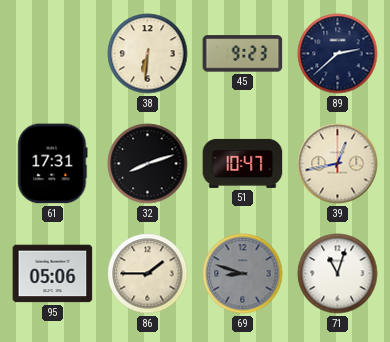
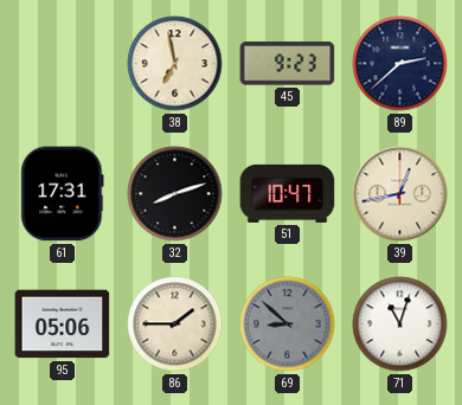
38: 6:31 -> 6:58 (175, 64)
69: 8:48 -> 8:52 (288, 324)
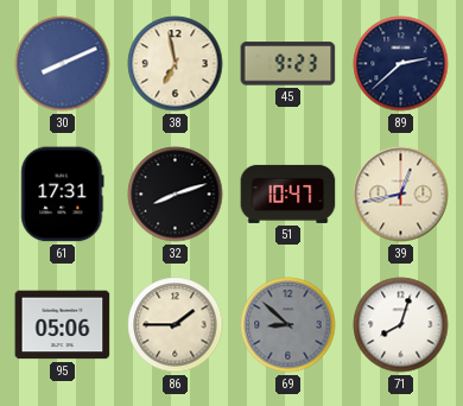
30: none -> 8:11 (63, 64)
71: 11:03 -> 8:03 (401, 325)
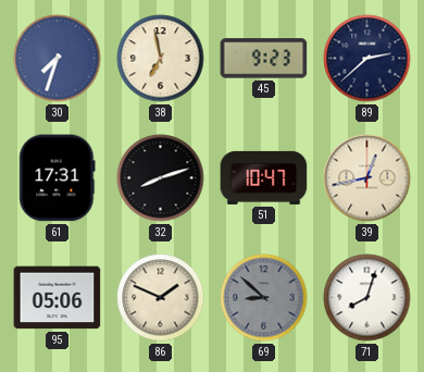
30: 8:11 -> 7:33 (58, 59)
86: 1:45 -> 1:49 (161, 298)
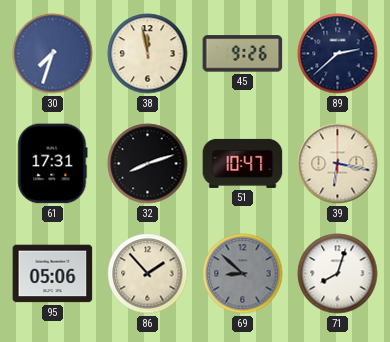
38: 6:58 -> 11:58 (148, 54)
45: 9:23 -> 9:26 (243, 54)
39: 12:43 -> 6:17 (338, 164)
86: 1:49 -> 1:53 (148, 274)
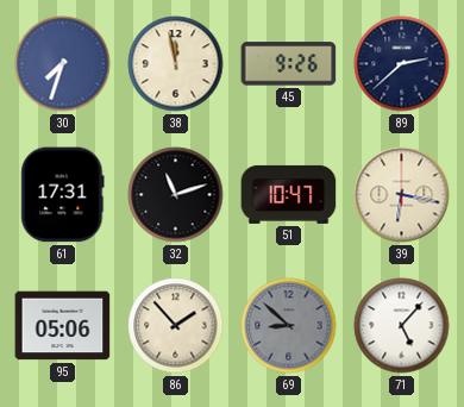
32: 8:12 -> 11:12 (176, 195)
71: 8:03 -> 5:07 (402, 326)
